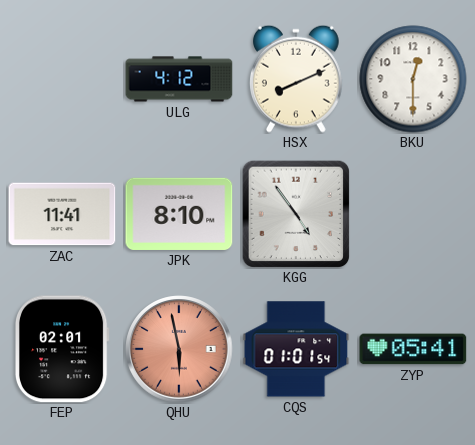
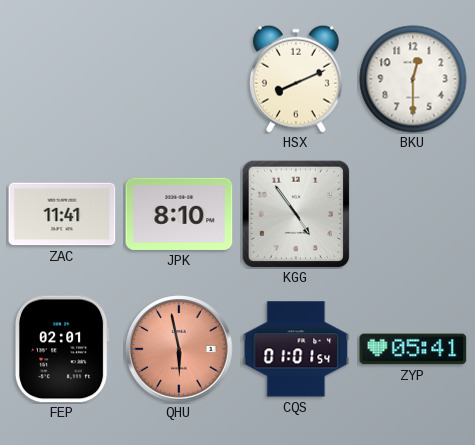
ULG: 4:12 -> none (179, 79)
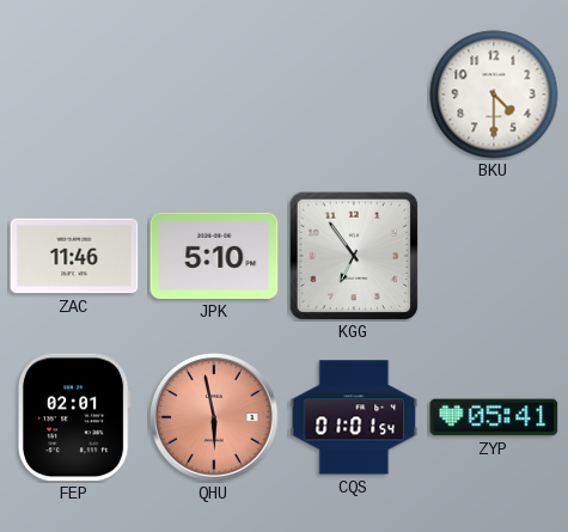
HSX: 8:11 -> none (296, 79)
BKU: 12:30 -> 4:30 (494, 94)
ZAC: 11:41 -> 11:46 (74, 256)
JPK: 8:10 -> 5:10 (214, 256)
KGG: 4:54 -> 6:54 (354, 256)
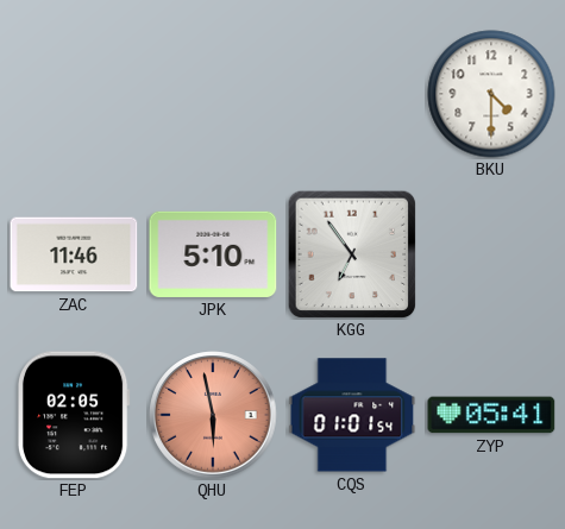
FEP: 02:01 -> 02:05 (74, 415)
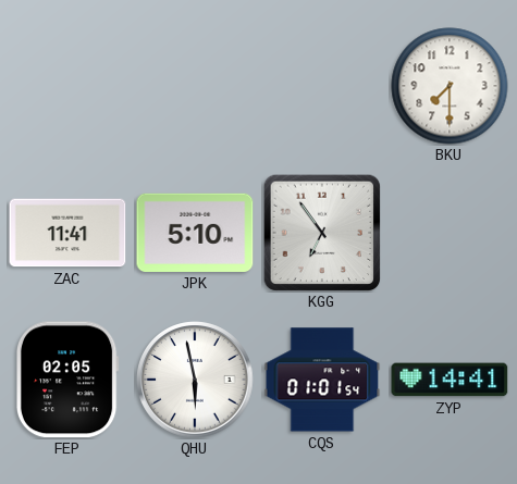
BKU: 4:30 -> 7:30 (450, 86)
ZAC: 11:46 -> 11:41 (67, 233)
QHU dial: salmon -> white (195, 380)
ZYP: 05:41 -> 14:41 (450, 380)
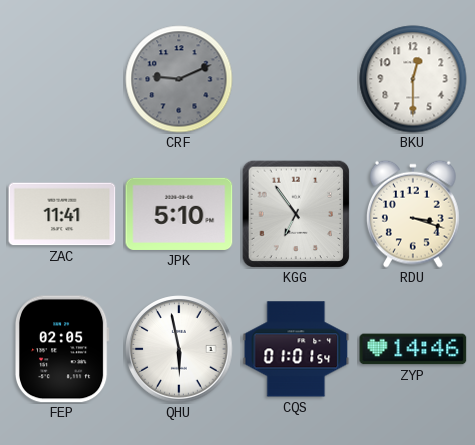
CRF: none -> 9:11 (179, 79)
BKU: 7:30 -> 12:30 (413, 79)
RDU: none -> 3:18 (413, 214)
ZYP: 14:41 -> 14:46 (413, 349)
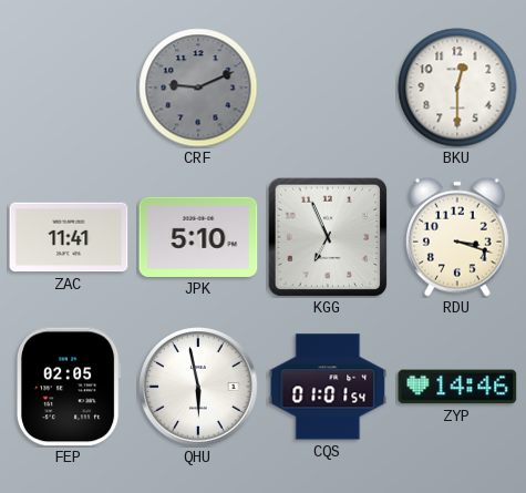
KGG: 6:54 -> 6:56 (328, 237)
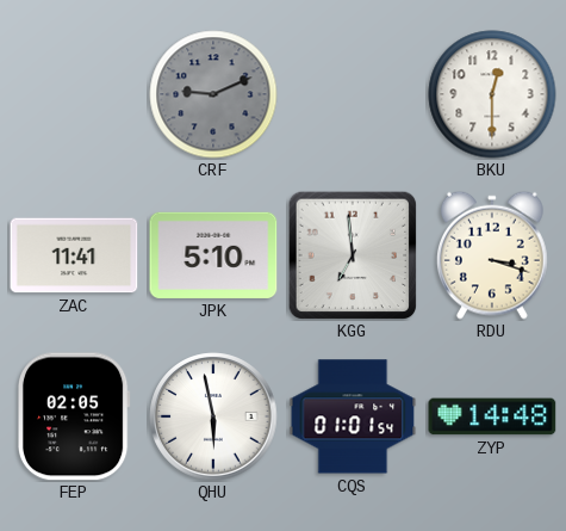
KGG: 6:56 -> 6:59 (353, 255)
ZYP: 14:46 -> 14:48 (492, 416)
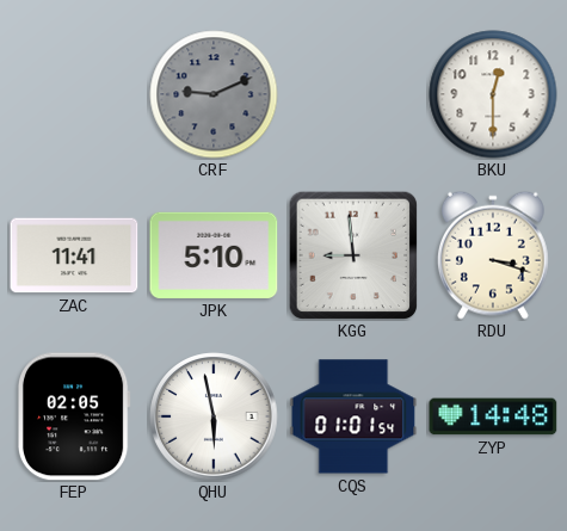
KGG: 6:59 -> 8:59 (353, 255)
